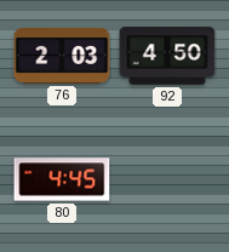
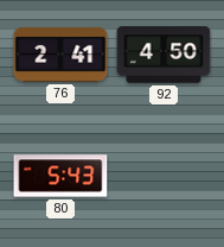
76: 2:03 -> 2:41 (60, 55)
80: 4:45 -> 5:43 (60, 176)
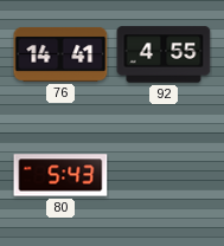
76: 2:41 -> 14:41 (60, 54)
92: 4:50 -> 4:55 (164, 54)
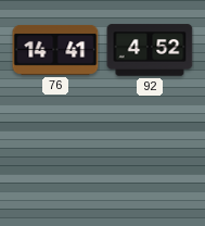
92: 4:55 -> 4:52 (150, 50)
80: 5:43 -> none (60, 175)
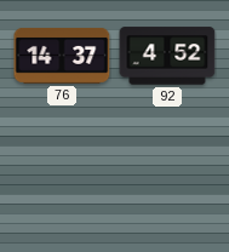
76: 14:41 -> 14:37 (62, 56)
